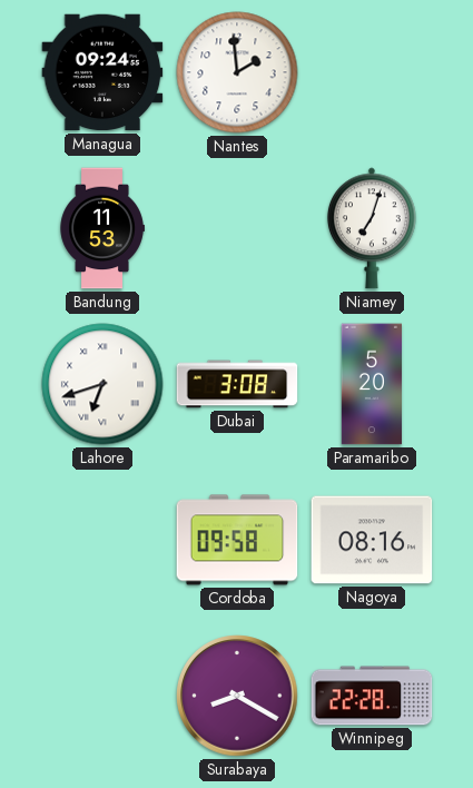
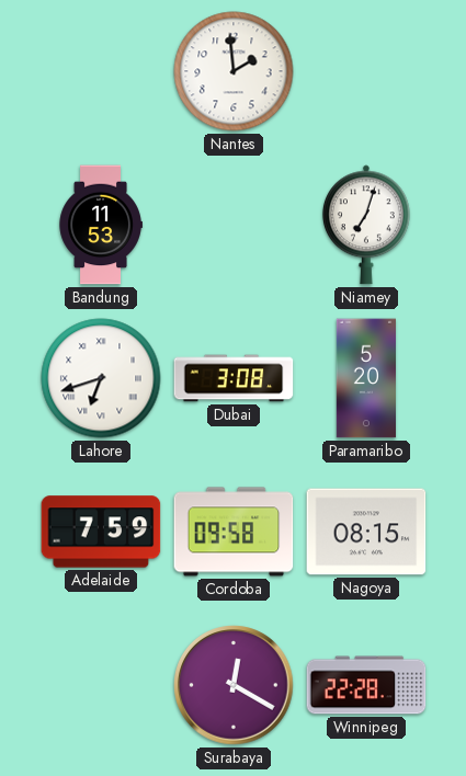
Managua: 09:24 -> none (102, 72)
Adelaide: none -> 7:59 (101, 532)
Nagoya: 08:16 -> 08:15 (366, 532)
Surabaya: 8:20 -> 12:20 (234, 685)
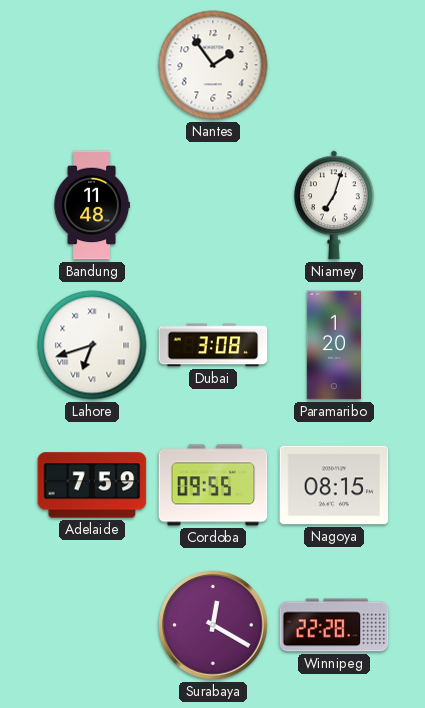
Nantes: 1:59 -> 1:54 (213, 65)
Bandung: 11:53 -> 11:48 (92, 205)
Paramaribo: 5:20 -> 1:20 (333, 345)
Cordoba: 09:58 -> 09:55 (213, 485)
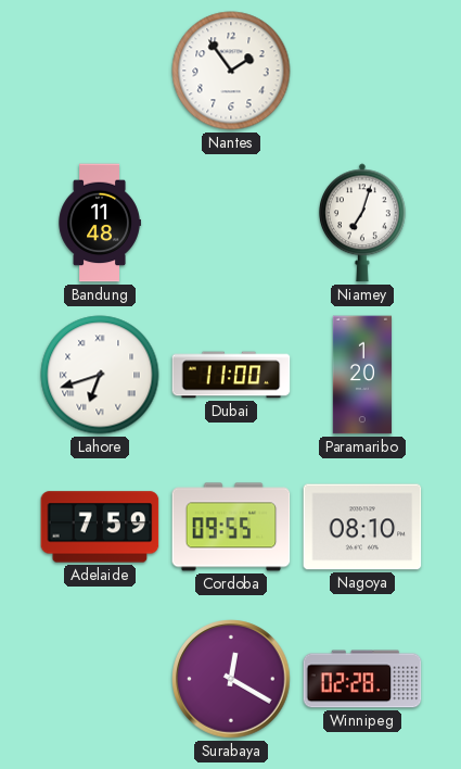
Dubai: 3:08 -> 11:00 (231, 375)
Nagoya: 08:15 -> 08:10 (362, 527)
Winnipeg: 22:28 -> 02:28 (362, 679)
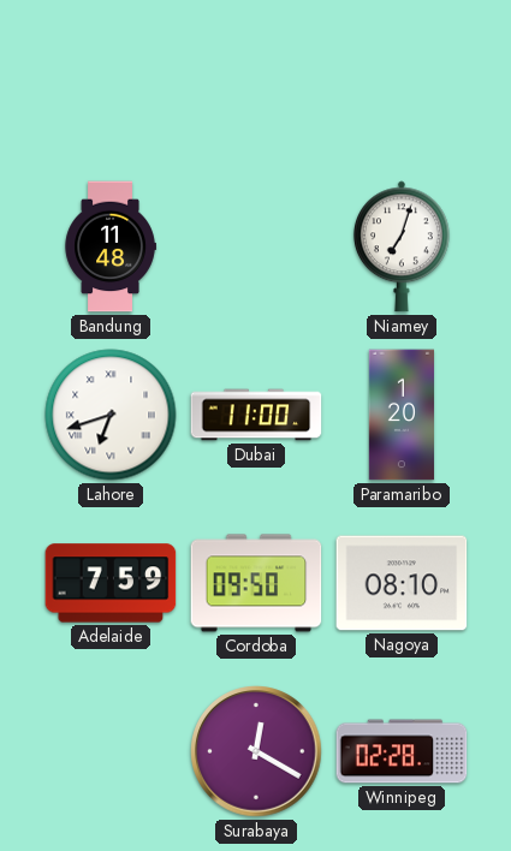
Nantes: 1:54 -> none (231, 71)
Cordoba: 09:55 -> 09:50 (256, 583)
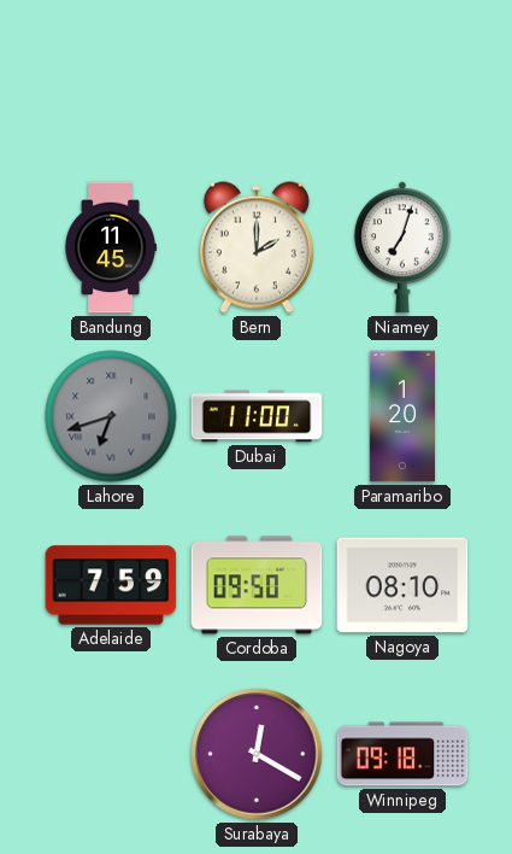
Bandung: 11:48 -> 11:45 (111, 247)
Bern: none -> 2:00 (257, 247)
Lahore dial: white -> grey (111, 416)
Winnipeg: 02:28 -> 09:18 (402, 754)
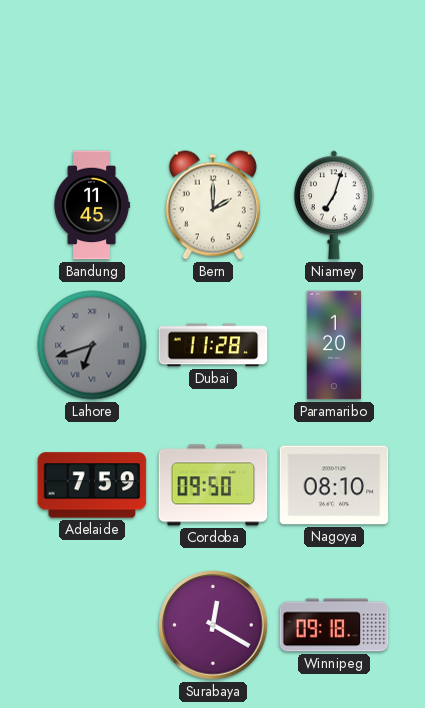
Dubai: 11:00 -> 11:28 (213, 345)
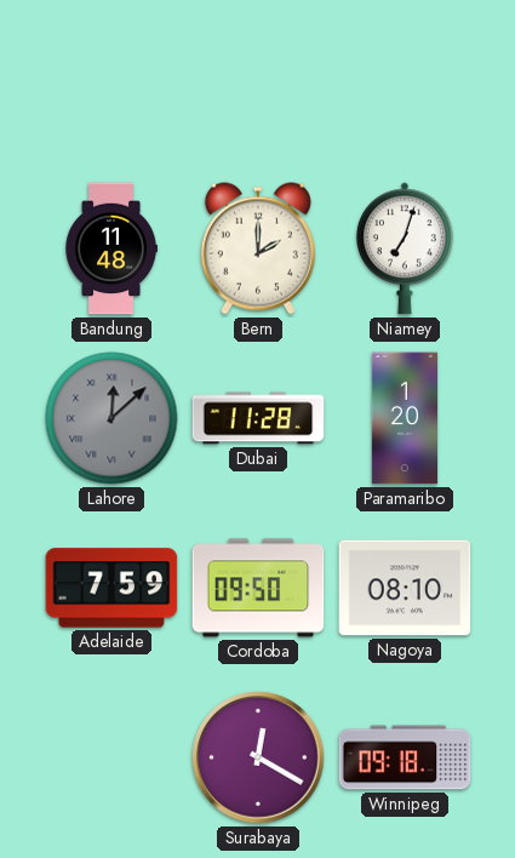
Bandung: 11:45 -> 11:48 (111, 248)
Lahore: 6:42 -> 12:08 (111, 418)
